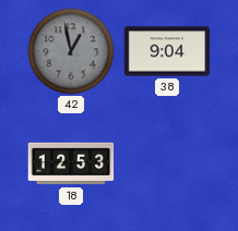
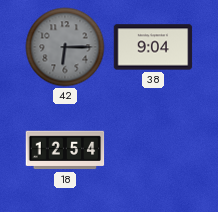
42: 12:58 -> 6:15 (65, 47)
18: 12:53 -> 12:54 (65, 150)
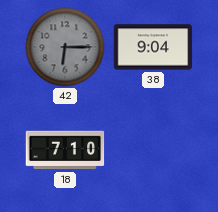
18: 12:54 -> 7:10 (65, 150)
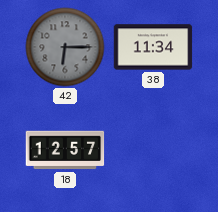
38: 9:04 -> 11:34 (153, 47)
18: 7:10 -> 12:57 (65, 150)
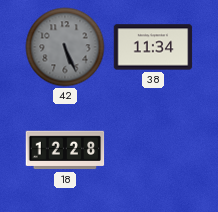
42: 6:15 -> 5:26 (65, 47)
18: 12:57 -> 12:28 (65, 150)
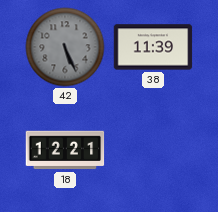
38: 11:34 -> 11:39 (153, 47)
18: 12:28 -> 12:21 (65, 150)
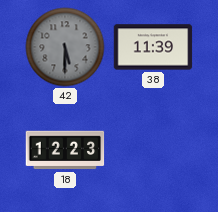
42: 5:26 -> 5:30 (65, 47)
18: 12:21 -> 12:23 (65, 150)
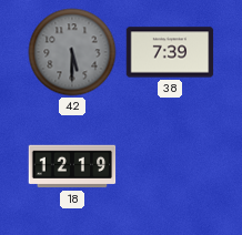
38: 11:39 -> 7:39 (170, 52)
18: 12:23 -> 12:19 (72, 166)
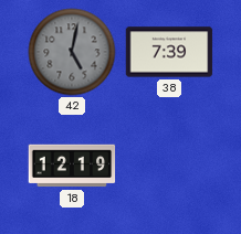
42: 5:30 -> 5:02 (72, 52)
